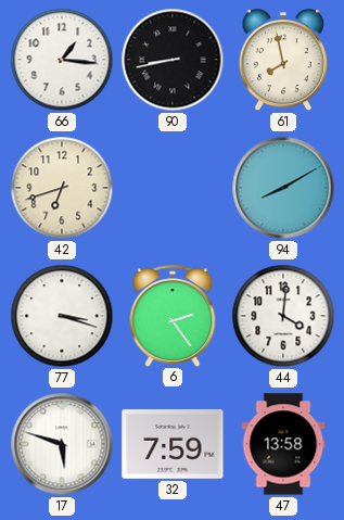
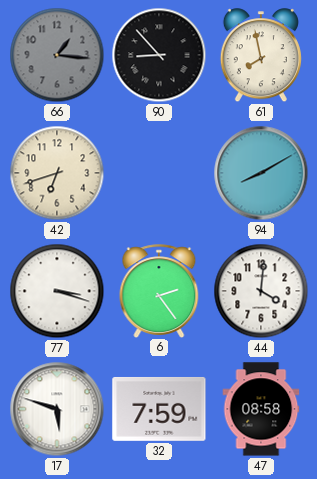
66 dial: white -> grey (57, 55)
90: 8:43 -> 8:53 (159, 55)
47: 13:58 -> 08:58 (261, 409)
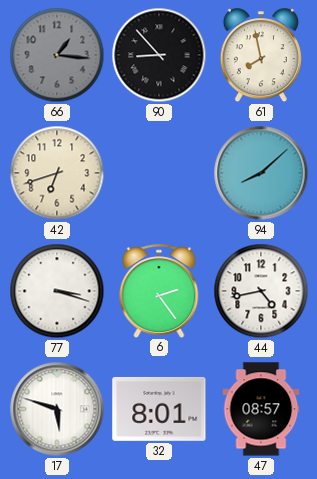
94: 8:10 -> 8:08 (261, 173)
44: 4:01 -> 4:43 (261, 291)
32: 7:59 -> 8:01 (159, 409)
47: 08:58 -> 08:57 (261, 409)
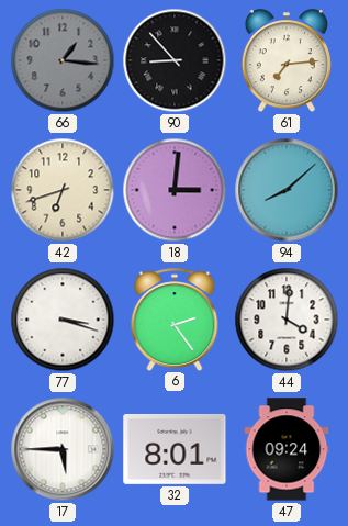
61: 7:58 -> 7:14 (287, 61)
18: none -> 3:01 (175, 190)
44: 4:43 -> 4:01 (287, 320)
17: 5:48 -> 5:45 (63, 449)
47: 08:57 -> 09:24 (287, 449)
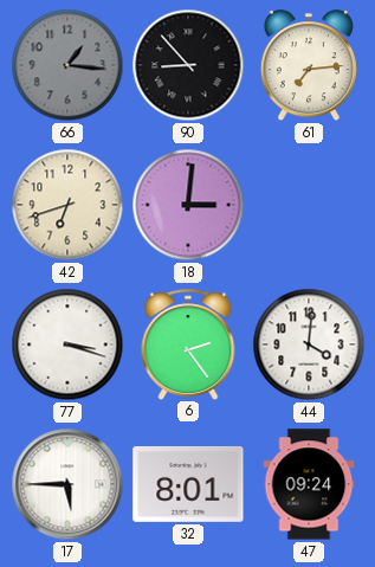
94: 8:08 -> none (287, 190)
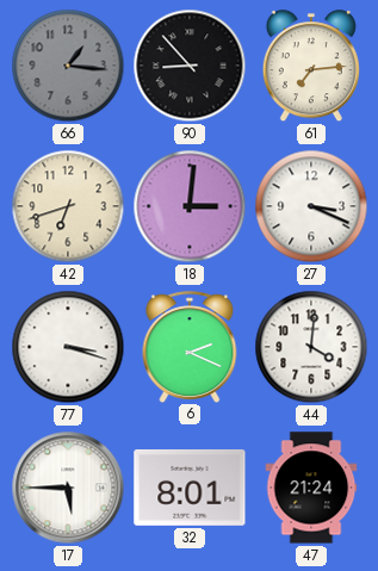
27: none -> 3:19 (311, 206)
6: 2:24 -> 2:19 (190, 347)
47: 09:24 -> 21:24 (311, 488)
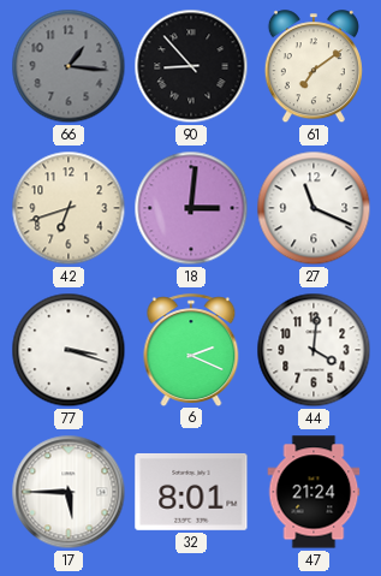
61: 7:14 -> 7:09 (314, 67)
27: 3:19 -> 11:19 (314, 208)
